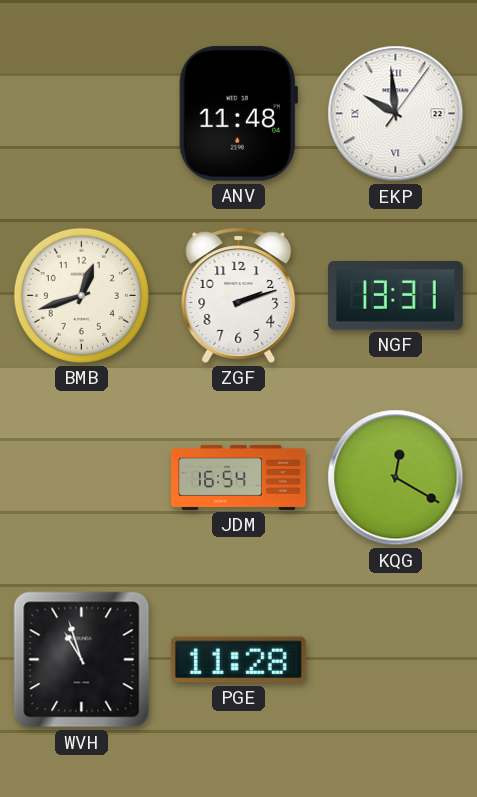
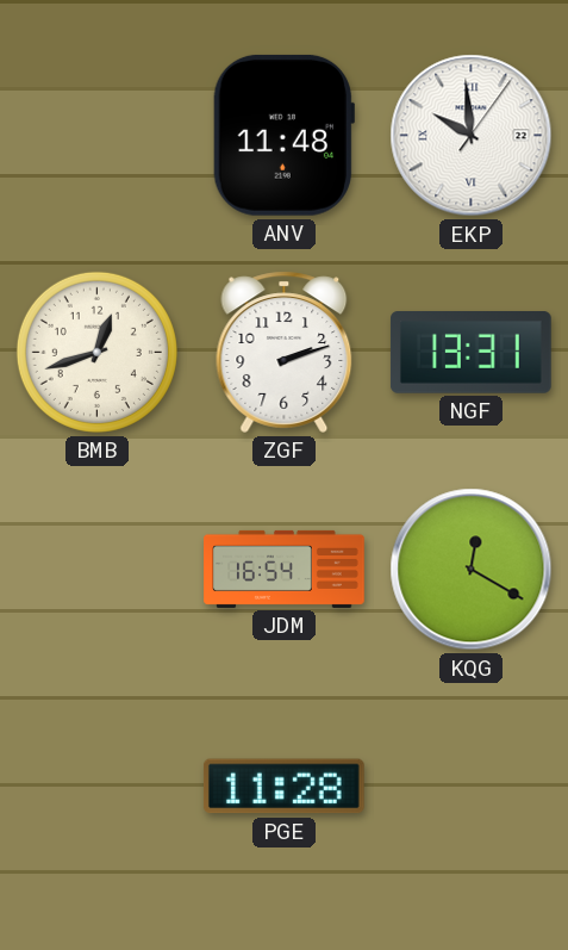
WVH: 10:57 -> none (82, 660)
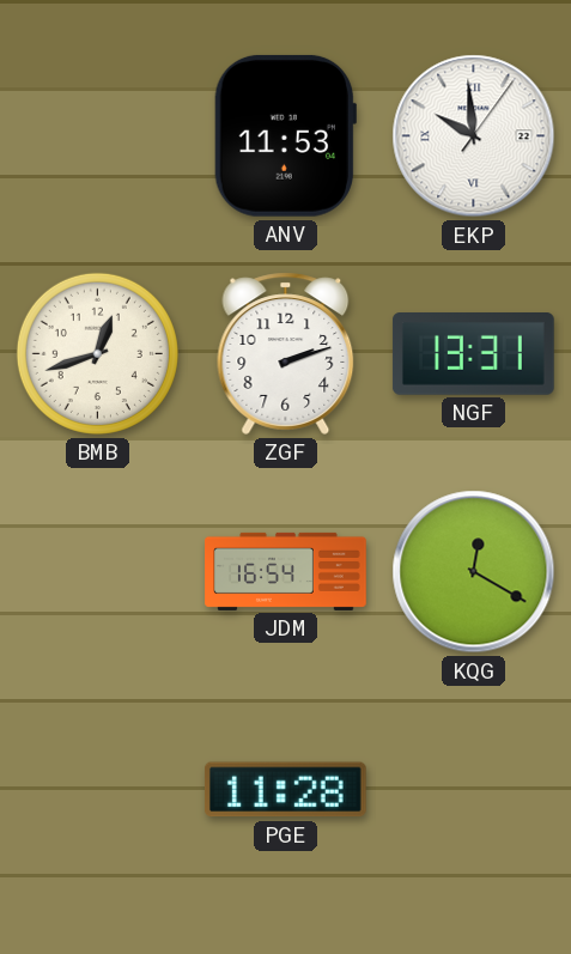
ANV: 11:48 -> 11:53 (285, 135)
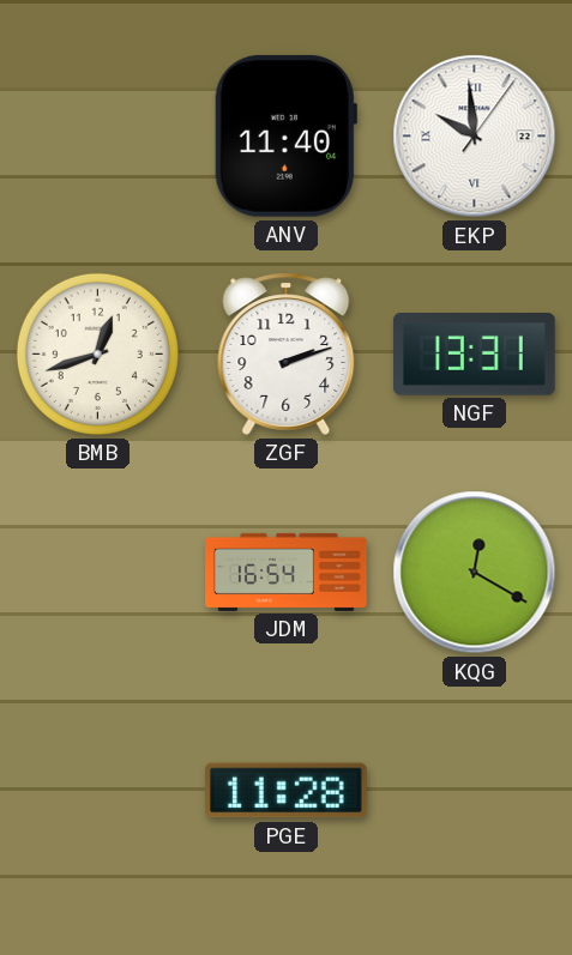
ANV: 11:53 -> 11:40 (285, 135)
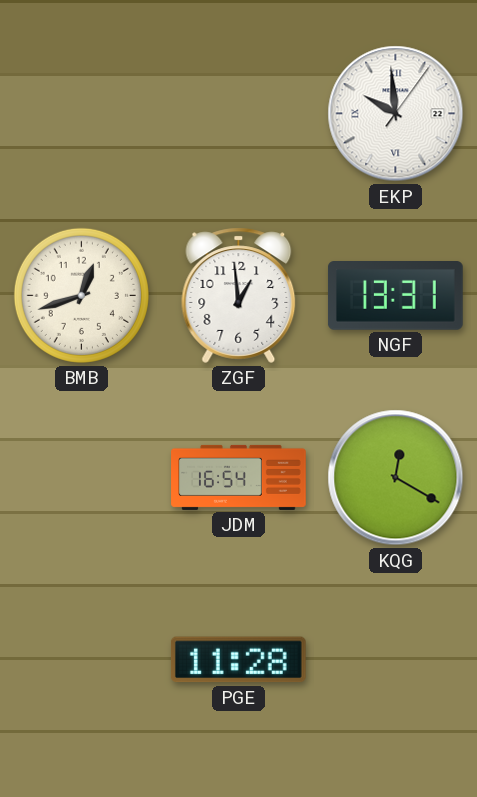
ANV: 11:40 -> none (285, 135)
ZGF: 2:12 -> 12:59 (239, 295)
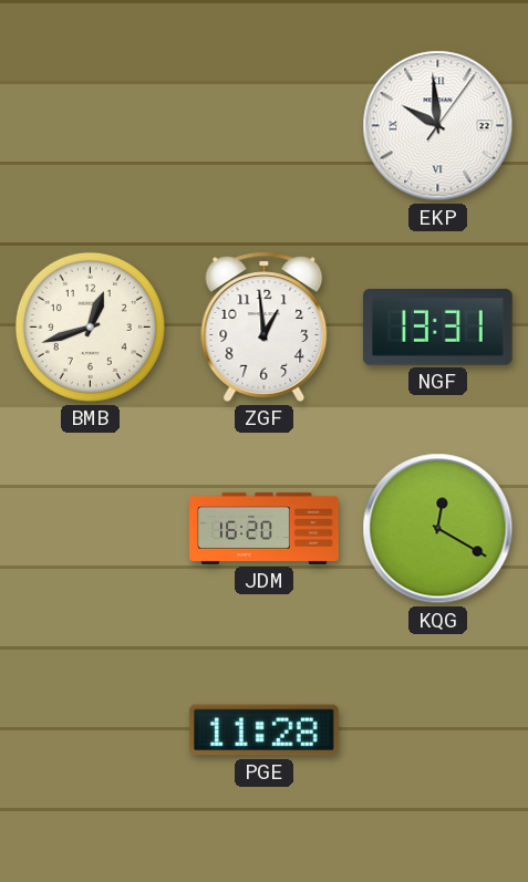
JDM: 16:54 -> 16:20 (265, 528)
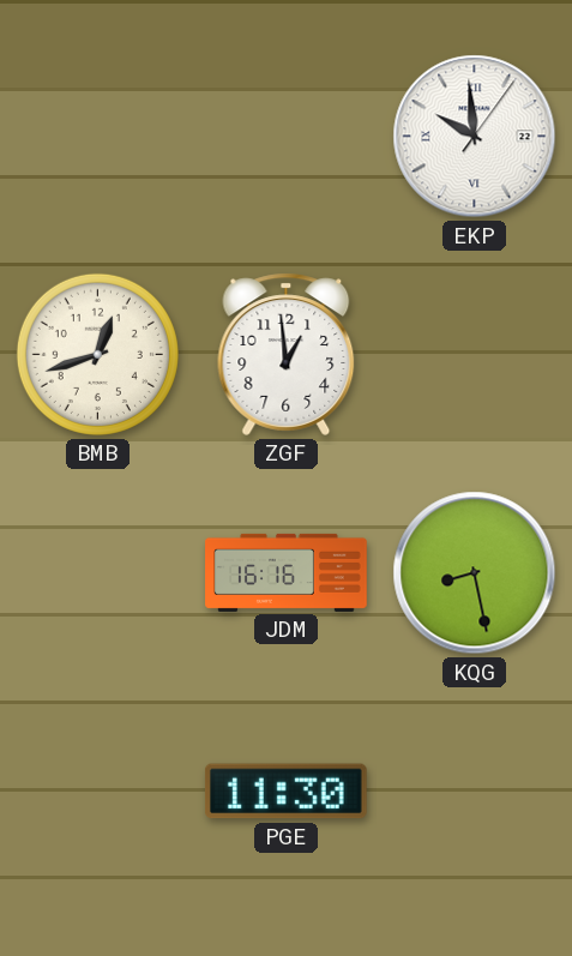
NGF: 13:31 -> none (437, 328)
JDM: 16:20 -> 16:16 (287, 572)
KQG: 12:20 -> 8:28 (475, 573)
PGE: 11:28 -> 11:30 (285, 792)
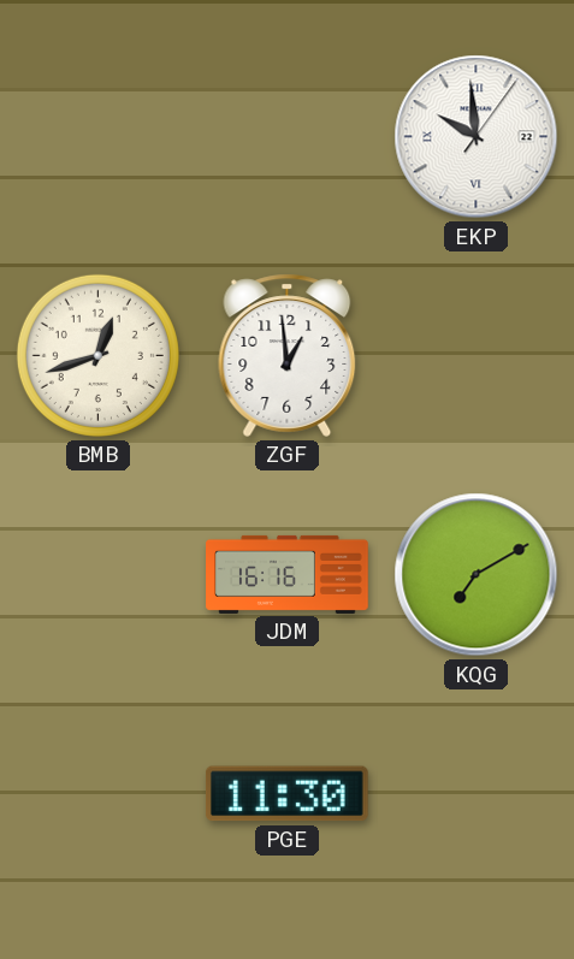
KQG: 8:28 -> 7:10 (477, 575)
